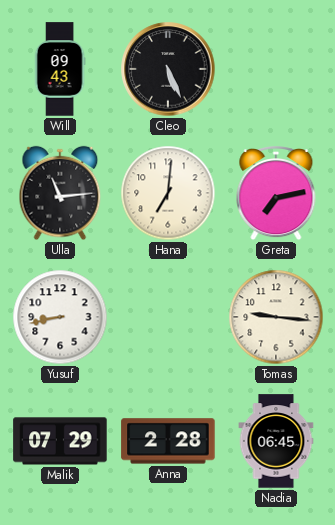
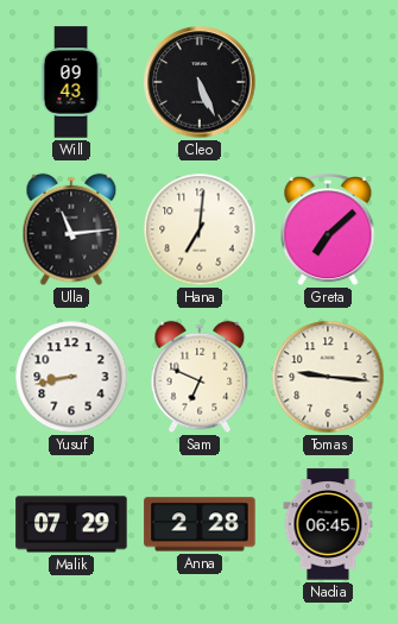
Greta: 7:13 -> 7:08 (328, 231)
Sam: none -> 6:49 (200, 377)
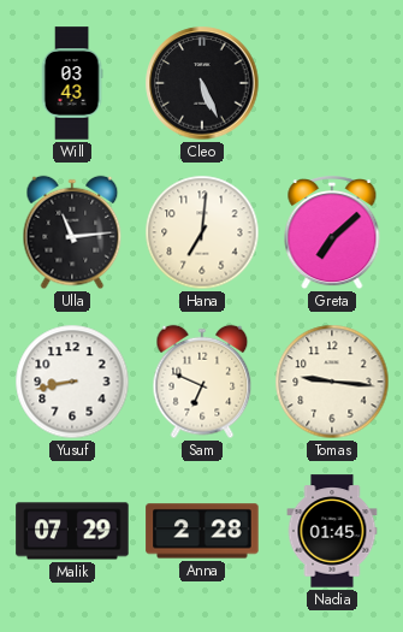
Will: 09:43 -> 03:43 (72, 83)
Nadia: 06:45 -> 01:45 (332, 531)
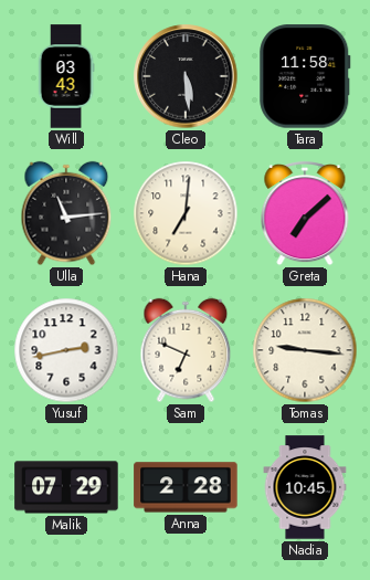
Cleo: 5:26 -> 5:29 (186, 76)
Tara: none -> 11:58 (305, 76)
Yusuf: 8:43 -> 2:43 (66, 350)
Nadia: 01:45 -> 10:45 (305, 487)
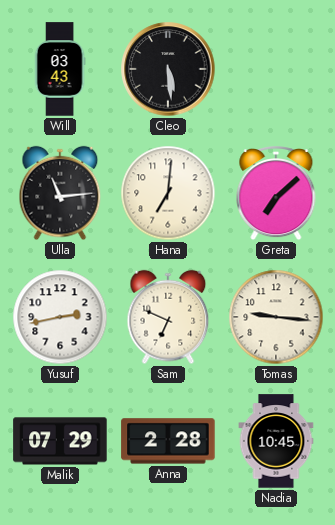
Tara: 11:58 -> none (305, 76)
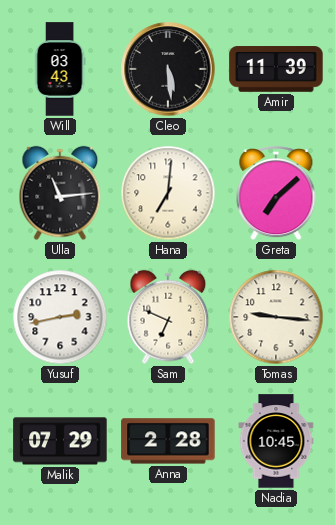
Amir: none -> 11:39 (276, 69)
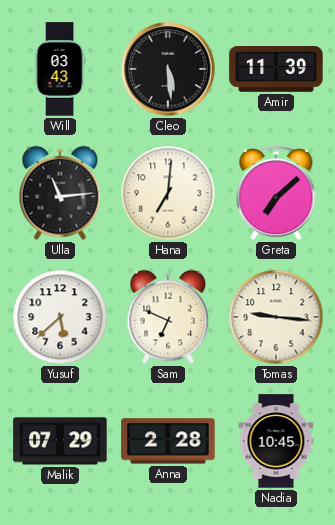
Yusuf: 2:43 -> 5:38 (60, 317)
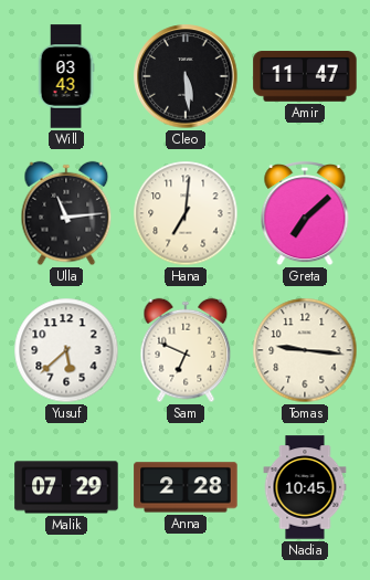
Amir: 11:39 -> 11:47 (305, 76)
